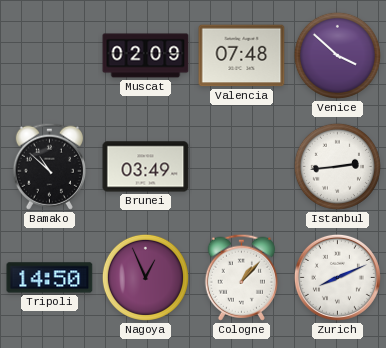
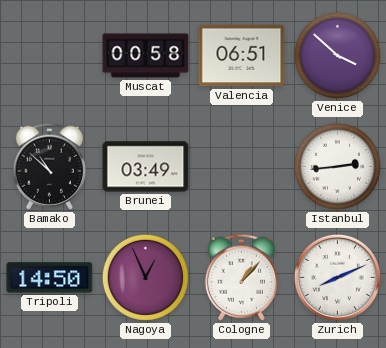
Muscat: 02:09 -> 00:58 (146, 56)
Valencia: 07:48 -> 06:51 (242, 56)
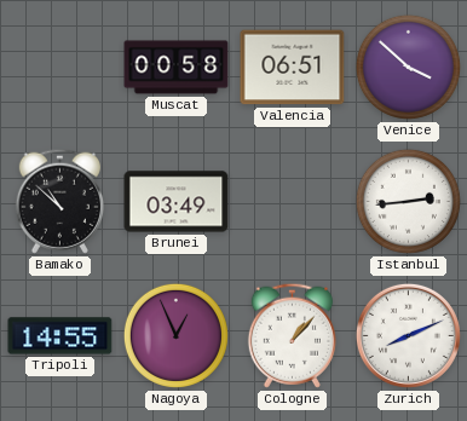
Tripoli: 14:50 -> 14:55 (60, 336)
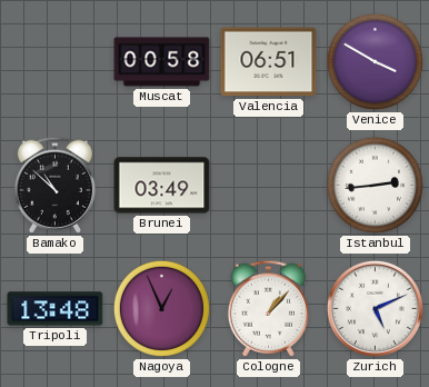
Venice: 3:52 -> 3:50 (375, 61)
Tripoli: 14:55 -> 13:48 (56, 309)
Zurich: 8:11 -> 5:11 (375, 308)
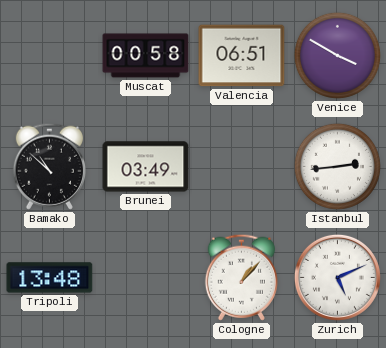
Nagoya: 12:56 -> none (161, 308)
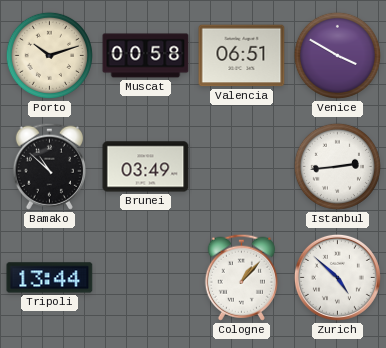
Porto: none -> 10:12 (49, 55)
Tripoli: 13:48 -> 13:44 (50, 278)
Zurich: 5:11 -> 4:52 (337, 277)
